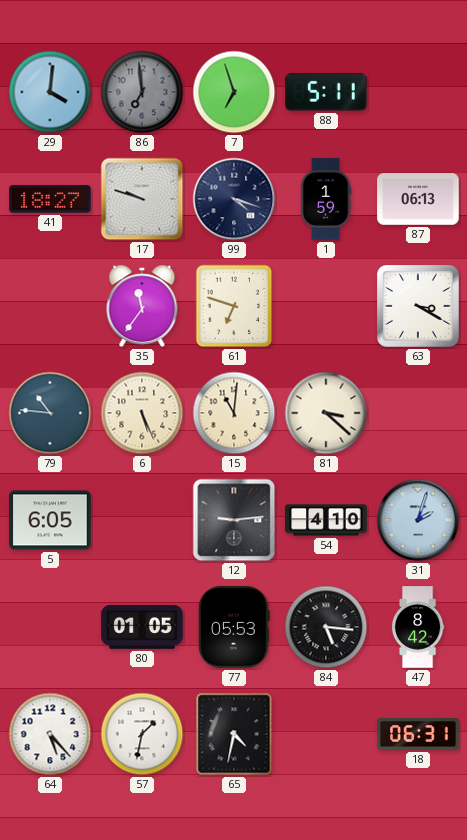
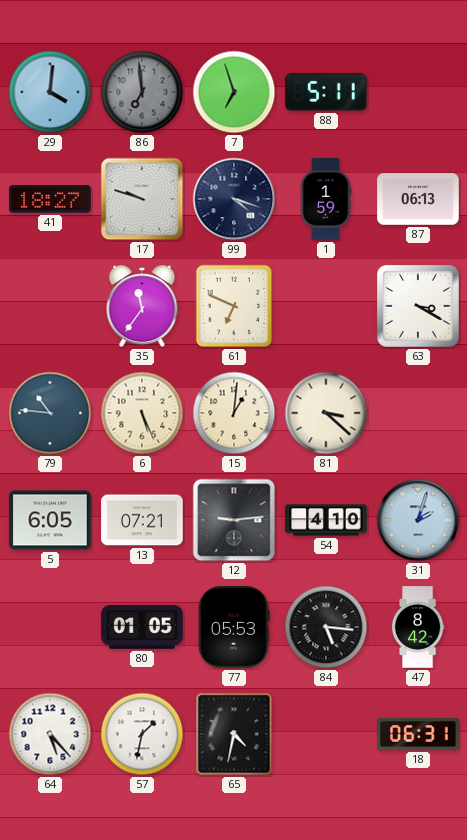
61: 6:48 -> 6:49 (234, 306)
15: 11:01 -> 1:01 (234, 413)
13: none -> 07:21 (142, 520)
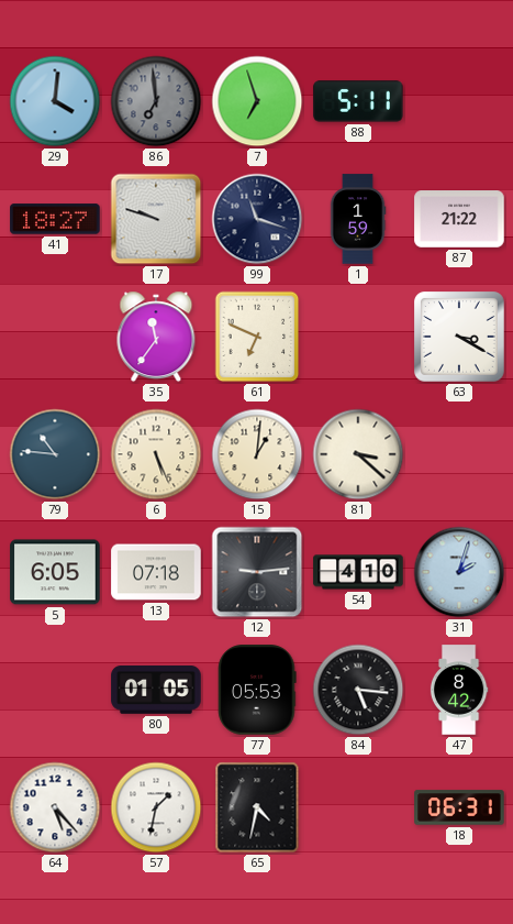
99: 4:18 -> 11:18 (257, 219)
87: 06:13 -> 21:22 (459, 219)
13: 07:21 -> 07:18 (156, 572)
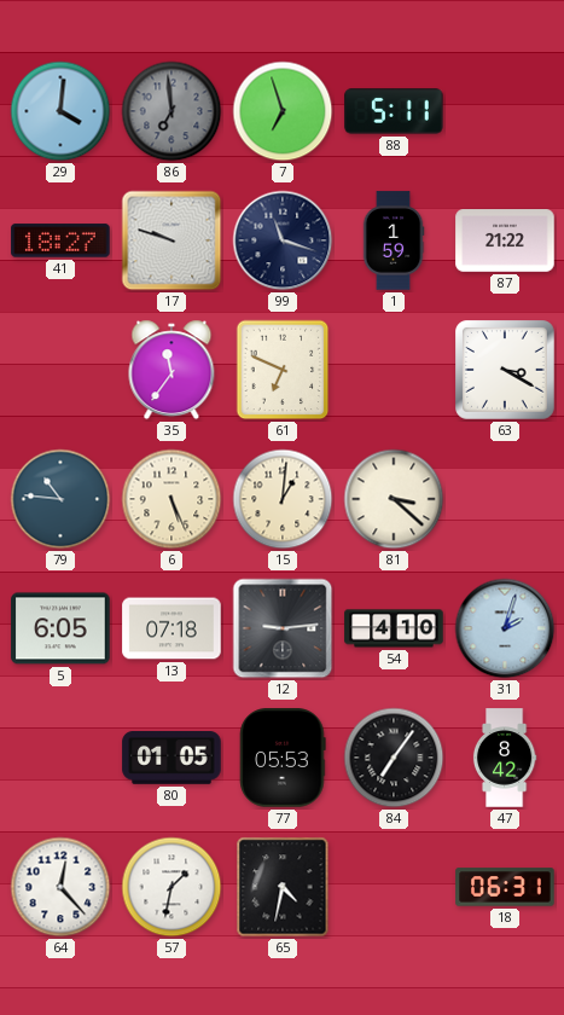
84: 5:16 -> 7:06 (394, 758)
64: 5:23 -> 12:23 (60, 887)
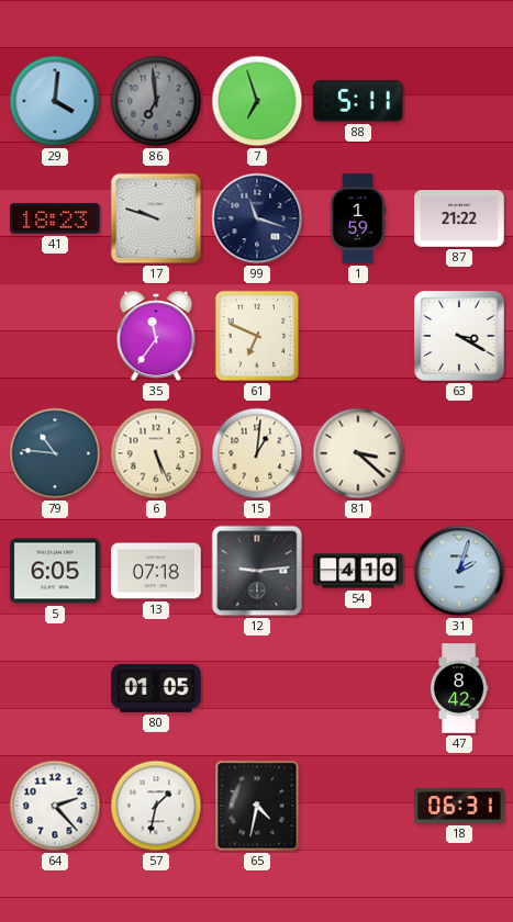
41: 18:27 -> 18:23 (55, 218)
77: 05:53 -> none (283, 758)
84: 7:06 -> none (394, 758)
64: 12:23 -> 2:23 (55, 806)
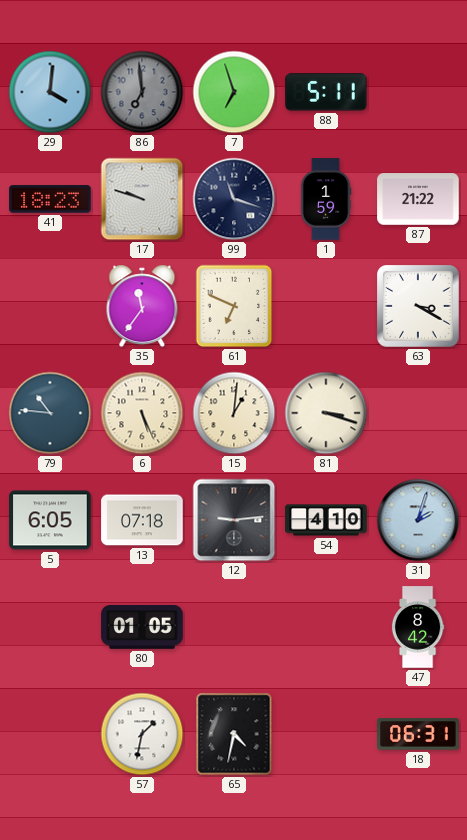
81: 3:22 -> 3:18 (326, 413)
64: 2:23 -> none (55, 806)
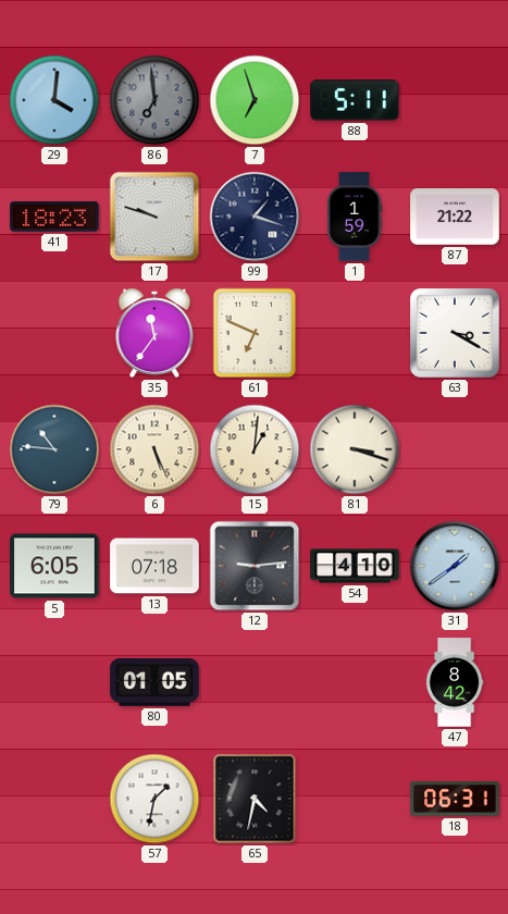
99: 11:18 -> 1:18 (255, 217)
31: 2:03 -> 1:39 (455, 566)
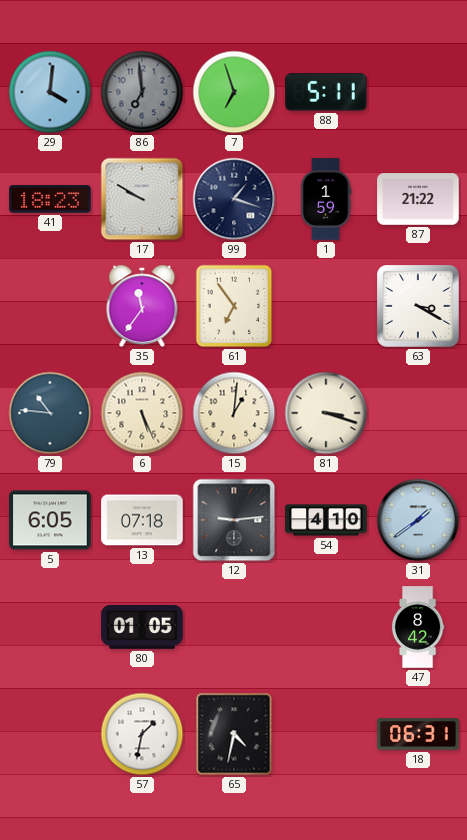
17: 9:48 -> 9:50 (142, 199)
61: 6:49 -> 6:54 (234, 306)
